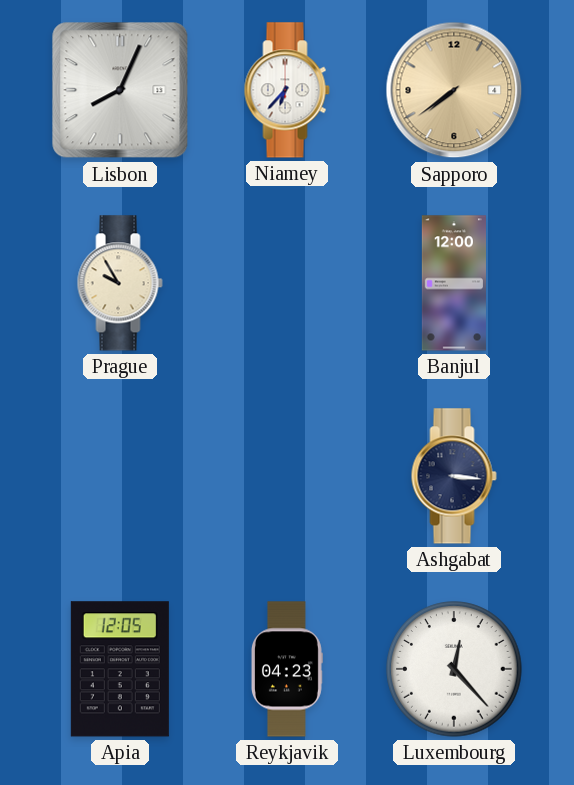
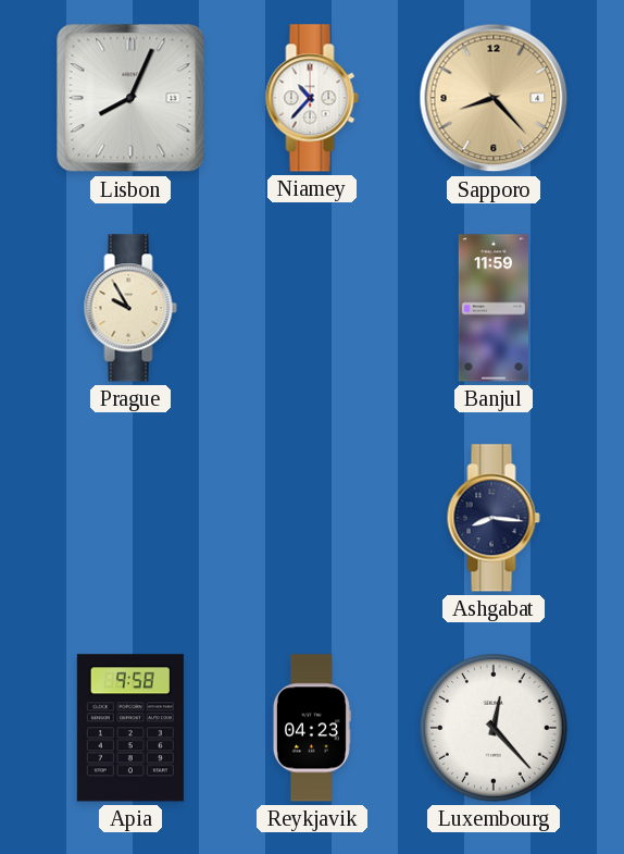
Niamey: 6:37 -> 10:37 (312, 98)
Sapporo: 7:39 -> 8:23 (494, 98)
Banjul: 12:00 -> 11:59 (492, 308)
Ashgabat: 3:16 -> 8:16 (494, 518)
Apia: 12:05 -> 9:58 (130, 728)
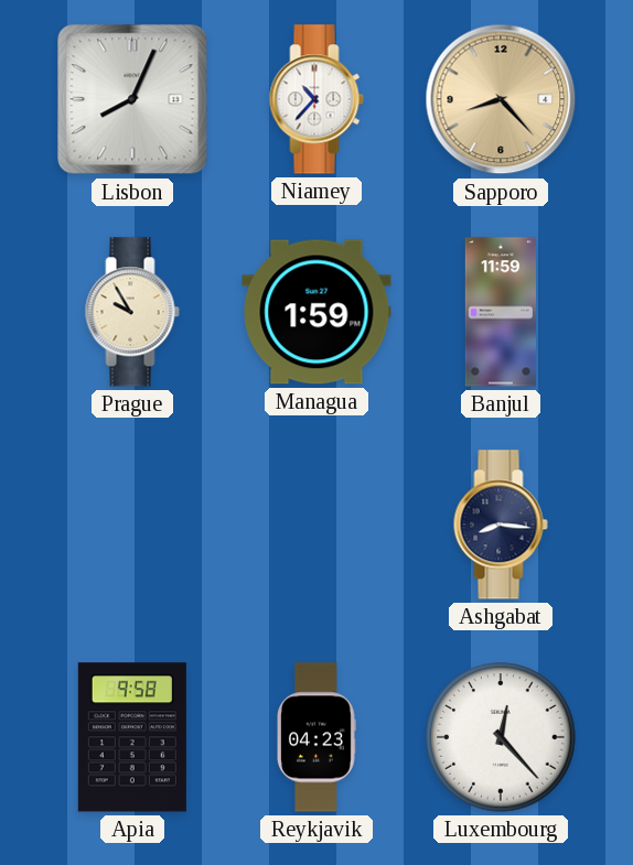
Managua: none -> 1:59 (316, 312)
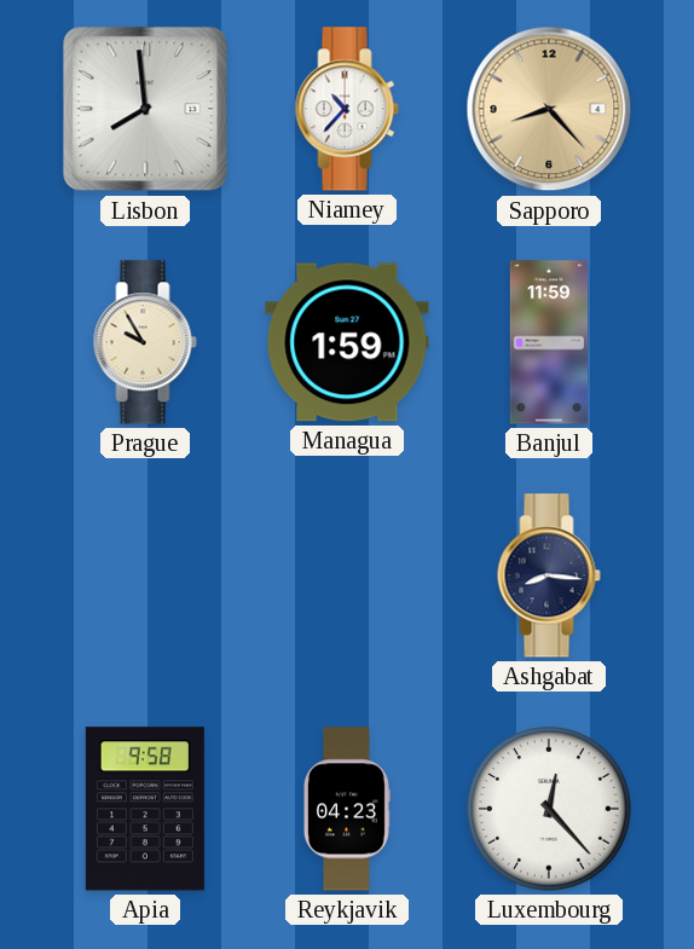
Lisbon: 8:04 -> 7:59 (145, 109)
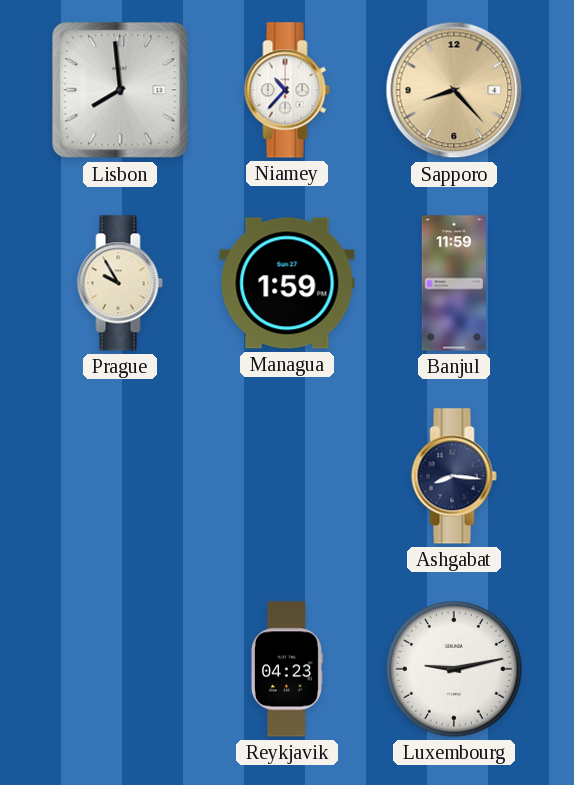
Apia: 9:58 -> none (145, 809)
Luxembourg: 12:23 -> 9:13 (454, 669)
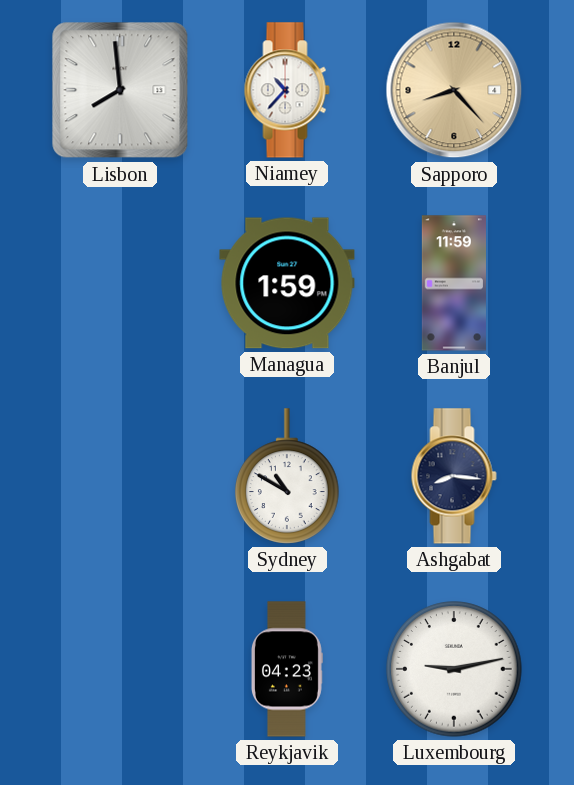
Prague: 9:55 -> none (120, 283)
Sydney: none -> 10:50 (288, 476)
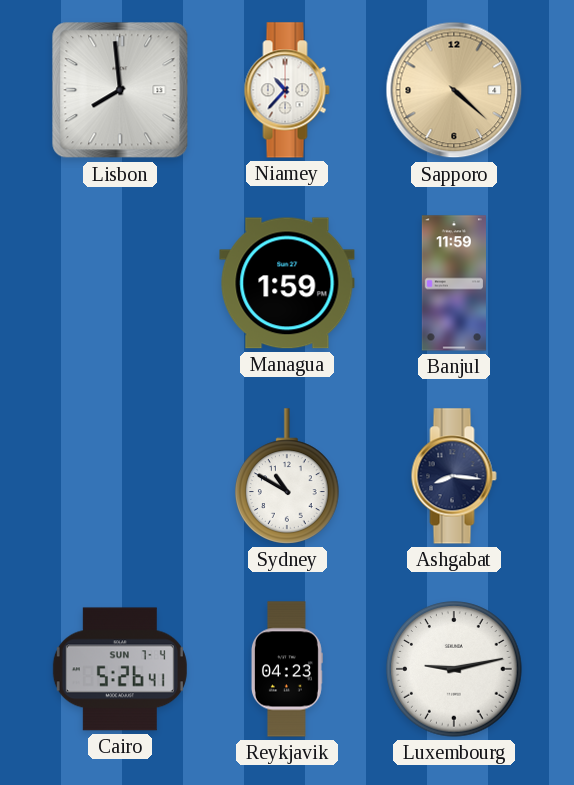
Sapporo: 8:23 -> 4:22 (454, 90)
Cairo: none -> 5:26 (120, 669)
